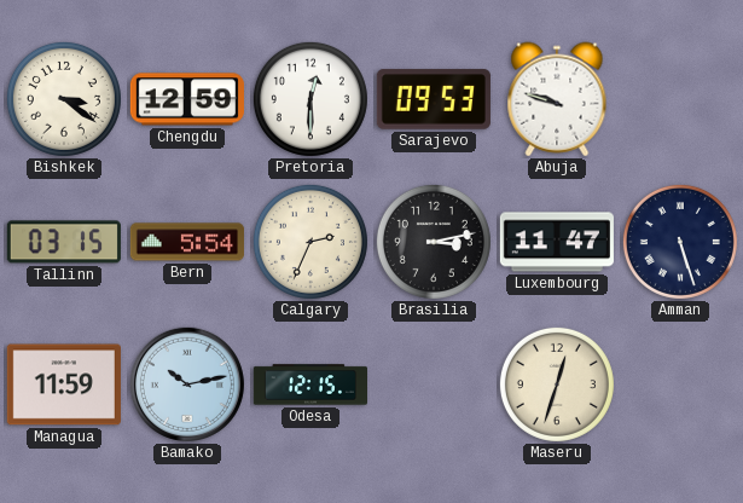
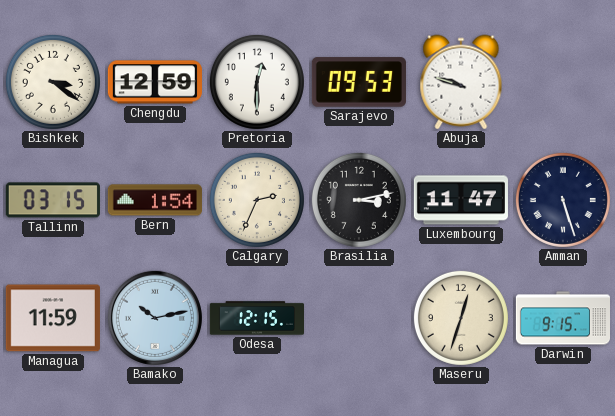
Bern: 5:54 -> 1:54 (155, 200)
Darwin: none -> 9:15 (562, 318)
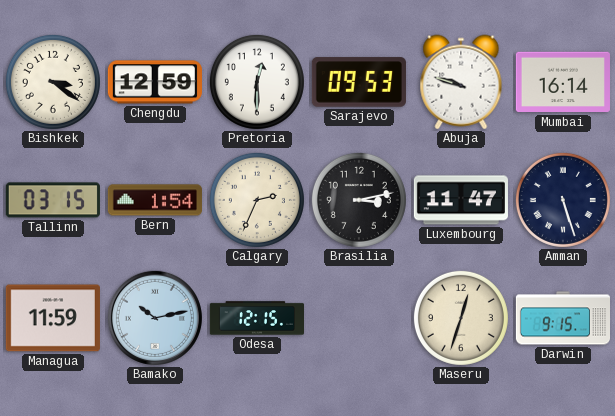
Mumbai: none -> 16:14 (563, 82)
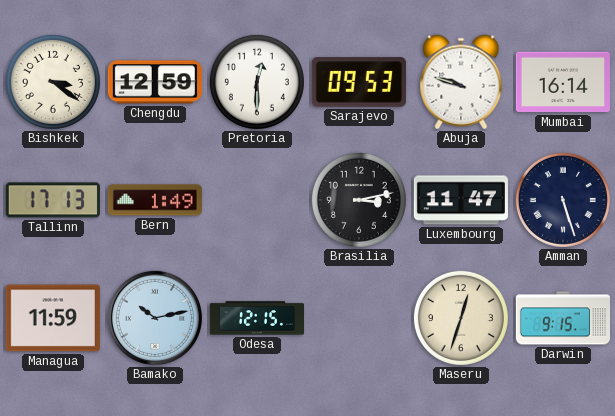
Tallinn: 03:15 -> 17:13 (53, 200)
Bern: 1:54 -> 1:49 (155, 200)
Calgary: 2:34 -> none (257, 200)
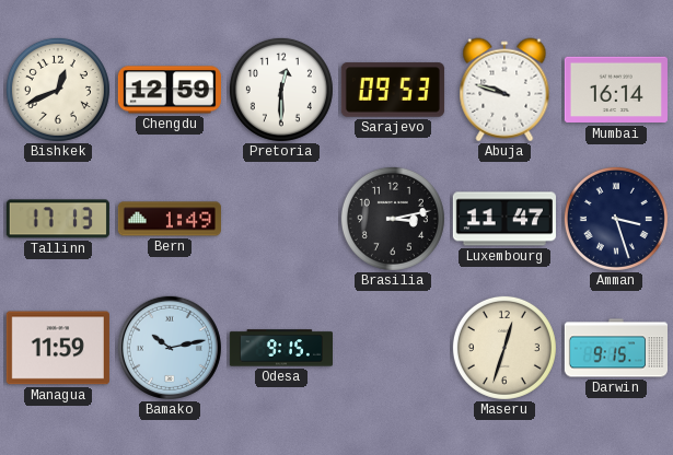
Bishkek: 3:21 -> 12:41 (58, 90)
Amman: 5:27 -> 3:27 (616, 219)
Odesa: 12:15 -> 9:15 (280, 348)
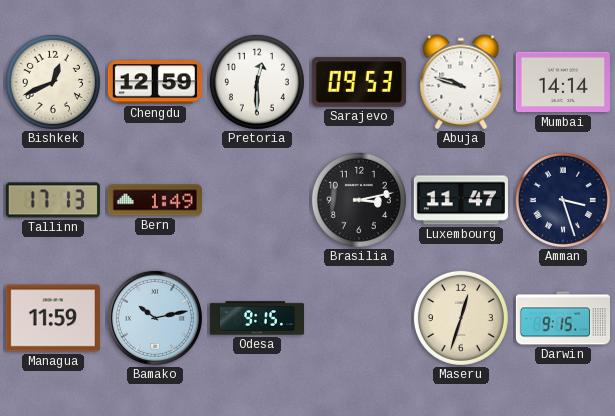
Mumbai: 16:14 -> 14:14 (563, 82)
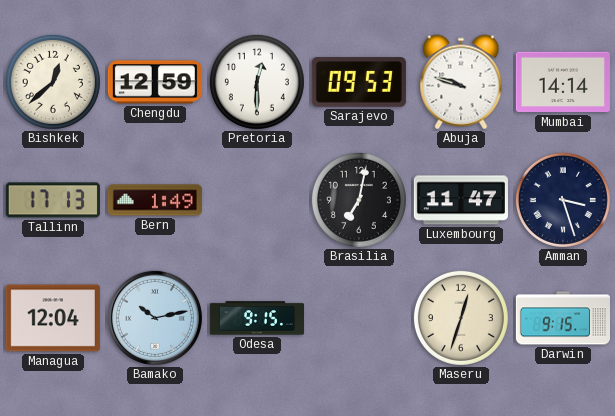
Bishkek: 12:41 -> 12:38 (53, 82)
Brasilia: 3:13 -> 7:02 (359, 200)
Managua: 11:59 -> 12:04 (53, 318)
